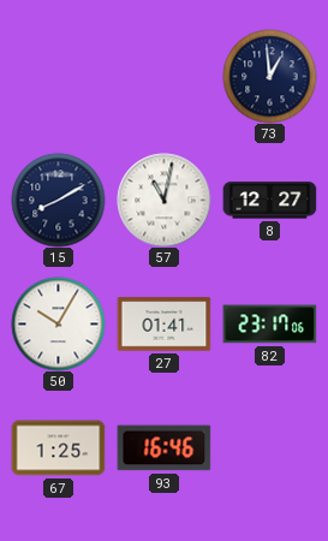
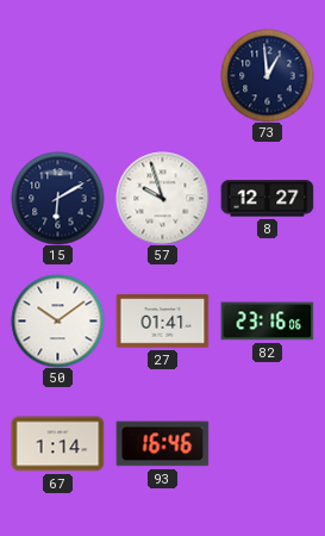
15: 8:10 -> 6:10 (57, 198)
57: 11:02 -> 9:57 (162, 198)
50: 10:05 -> 10:09 (57, 320)
82: 23:17 -> 23:16 (267, 322)
67: 1:25 -> 1:14 (57, 444)
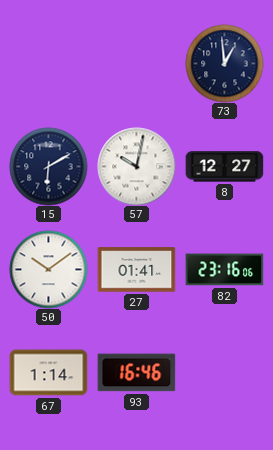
57: 9:57 -> 10:02 (136, 166)
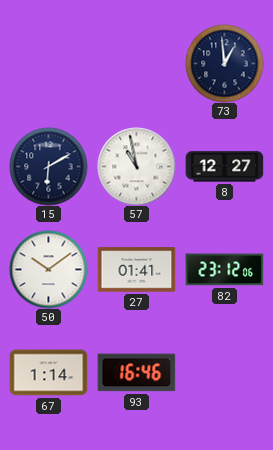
57: 10:02 -> 10:58 (136, 166)
82: 23:16 -> 23:12 (224, 270)
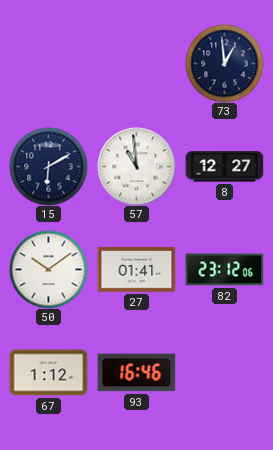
57: 10:58 -> 10:59 (136, 166)
67: 1:14 -> 1:12 (48, 373)
